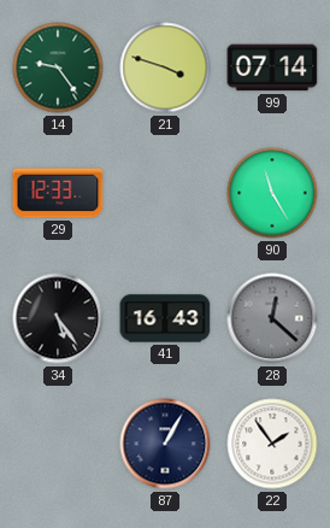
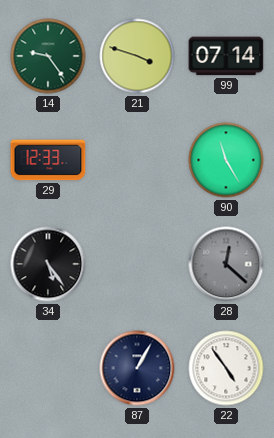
41: 16:43 -> none (165, 318)
22: 1:54 -> 4:54 (226, 368)
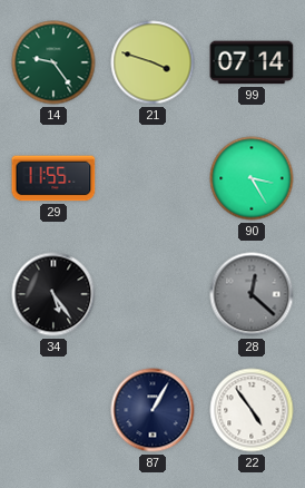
29: 12:33 -> 11:55 (53, 178)
90: 11:25 -> 3:25 (252, 178)
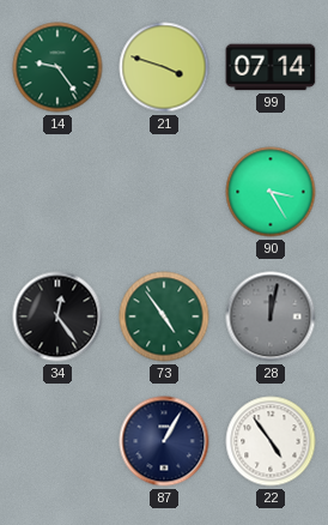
29: 11:55 -> none (53, 178)
34: 5:24 -> 12:24 (57, 316)
73: none -> 4:54 (164, 316)
28: 12:22 -> 12:02 (271, 316)
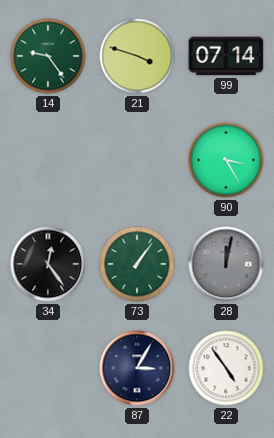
73: 4:54 -> 1:06 (137, 264)
87: 1:05 -> 3:05 (137, 368)
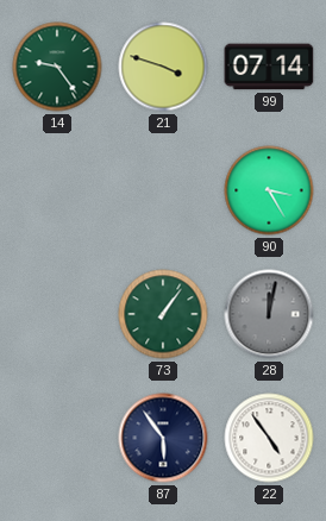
34: 12:24 -> none (48, 264)
87: 3:05 -> 5:54 (163, 438)
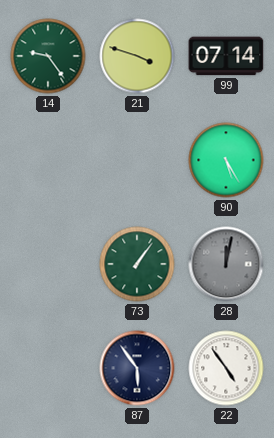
90: 3:25 -> 5:25 (226, 160)
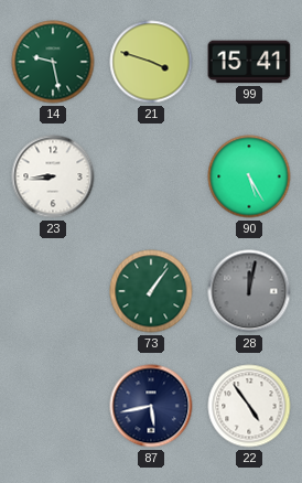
14: 9:24 -> 9:28 (53, 62)
99: 07:14 -> 15:41 (249, 62)
23: none -> 8:44 (53, 176)
87: 5:54 -> 5:43 (151, 406)
